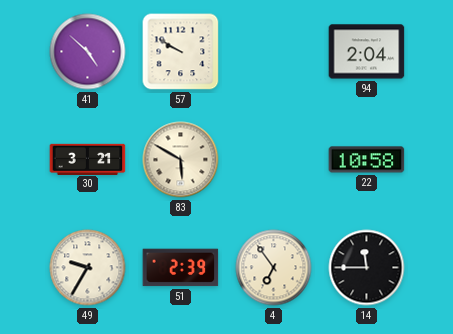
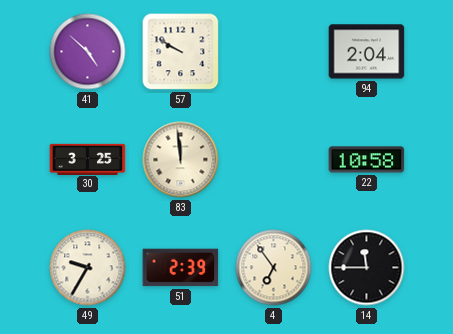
30: 3:21 -> 3:25 (88, 159)
83: 5:50 -> 11:59 (181, 160)
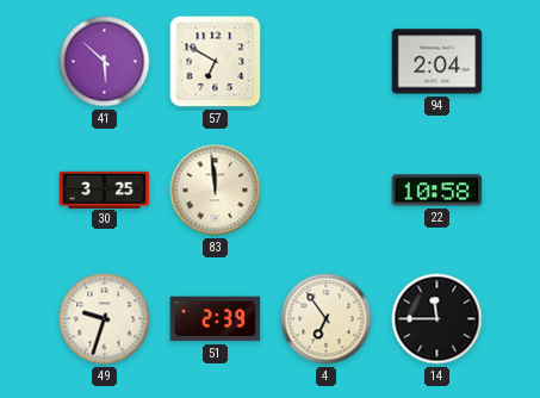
41: 4:52 -> 5:52 (105, 62)
57: 9:50 -> 6:50 (216, 62)
49: 9:35 -> 9:33 (105, 319)
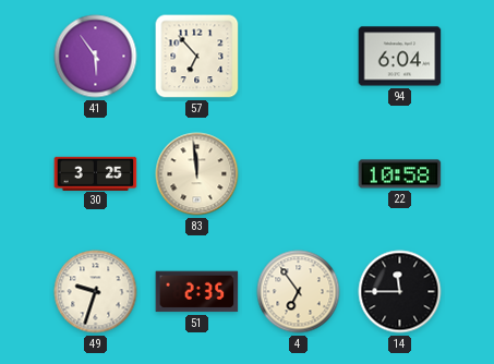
41: 5:52 -> 5:54 (96, 57)
57: 6:50 -> 6:53 (197, 57)
94: 2:04 -> 6:04 (400, 57)
51: 2:39 -> 2:35 (197, 292)
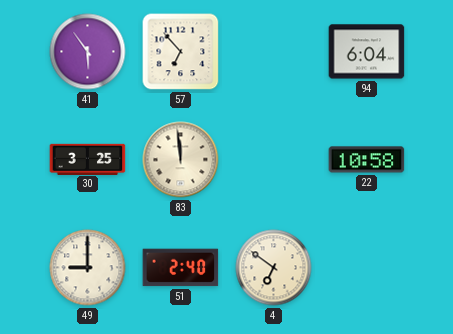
49: 9:33 -> 9:00 (88, 268)
51: 2:35 -> 2:40 (181, 268)
4: 6:54 -> 6:51 (274, 268)
14: 11:45 -> none (400, 292)
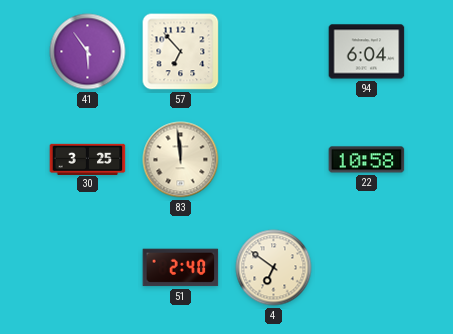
49: 9:00 -> none (88, 268)
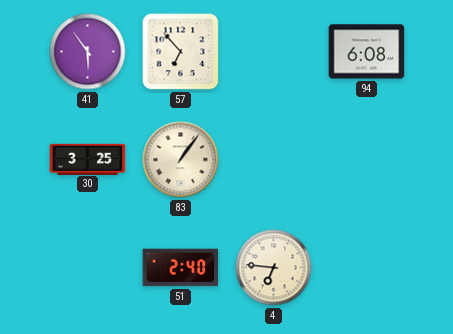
94: 6:04 -> 6:08 (367, 52)
83: 11:59 -> 1:06 (181, 160)
22: 10:58 -> none (367, 160)
4: 6:51 -> 6:46 (274, 268)
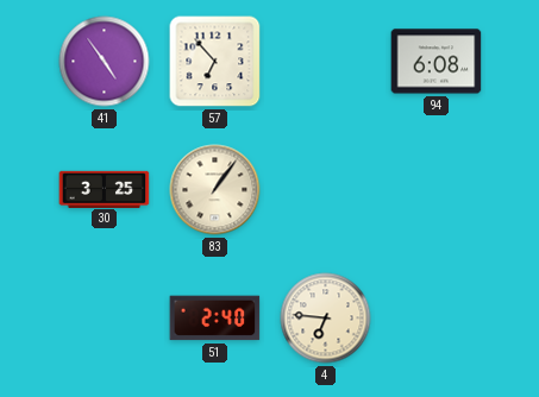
41: 5:54 -> 4:54 (105, 62)
